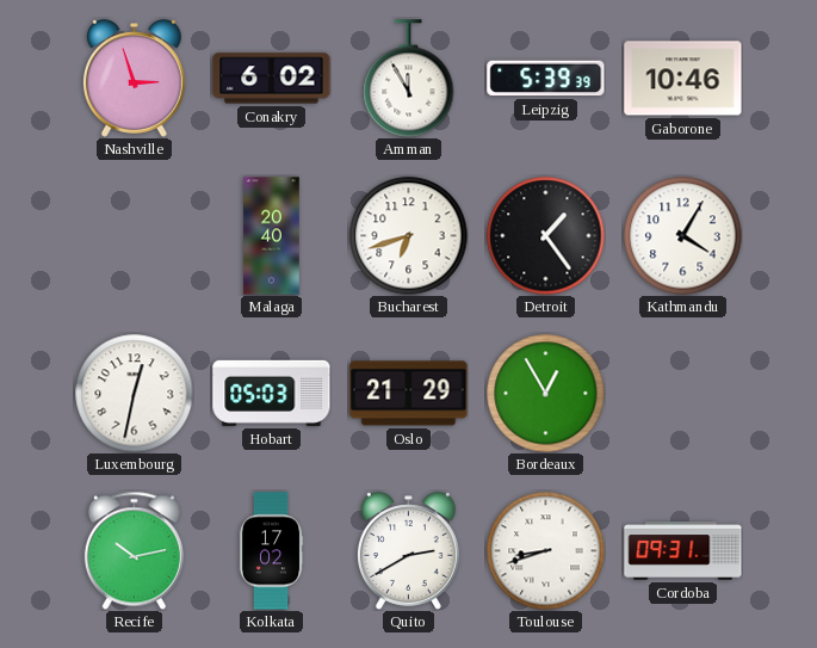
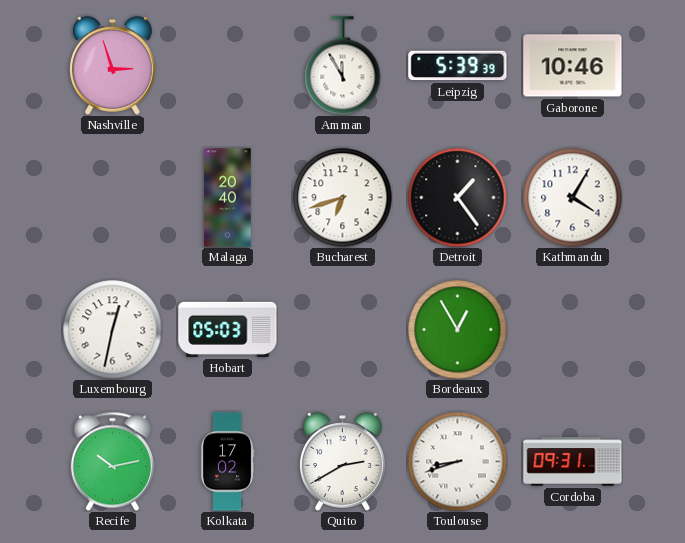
Conakry: 6:02 -> none (272, 79)
Oslo: 21:29 -> none (409, 394)
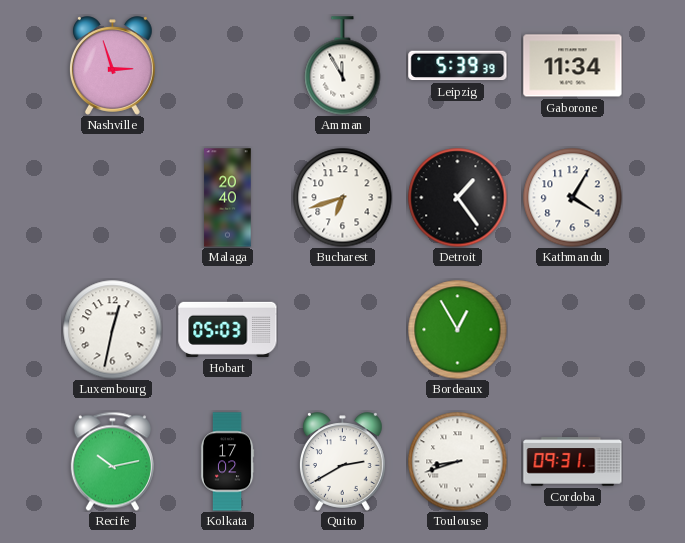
Gaborone: 10:46 -> 11:34 (573, 66)
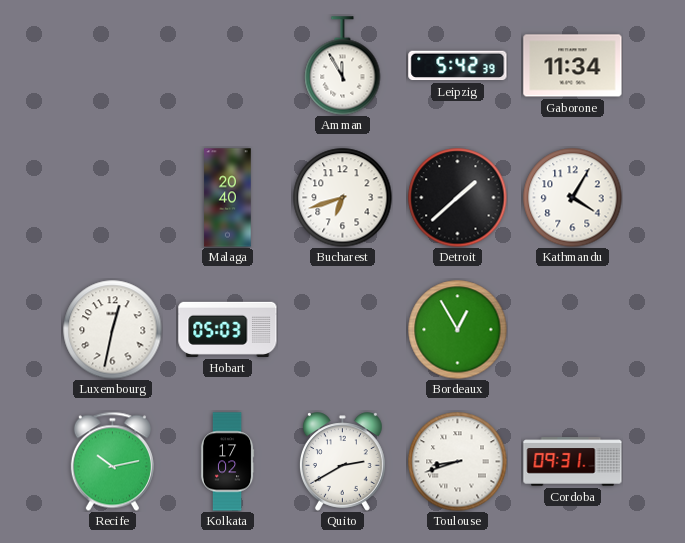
Nashville: 2:57 -> none (112, 66)
Leipzig: 5:39 -> 5:42 (458, 66)
Detroit: 1:24 -> 1:38 (458, 198)
